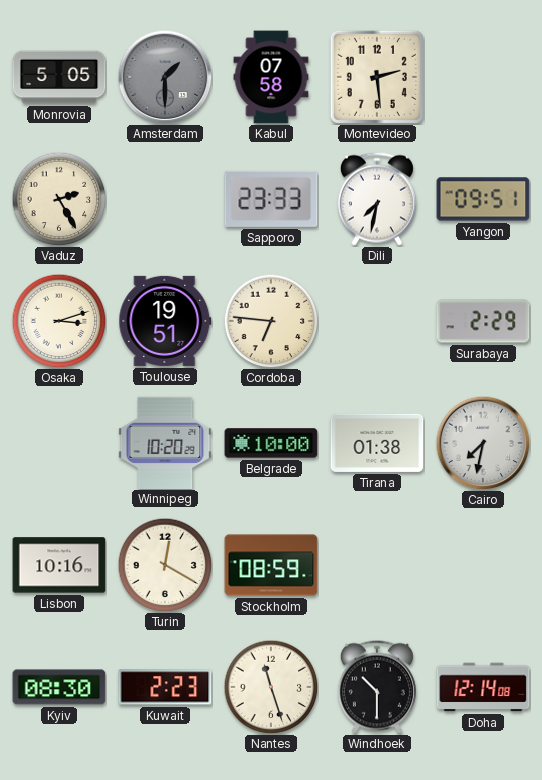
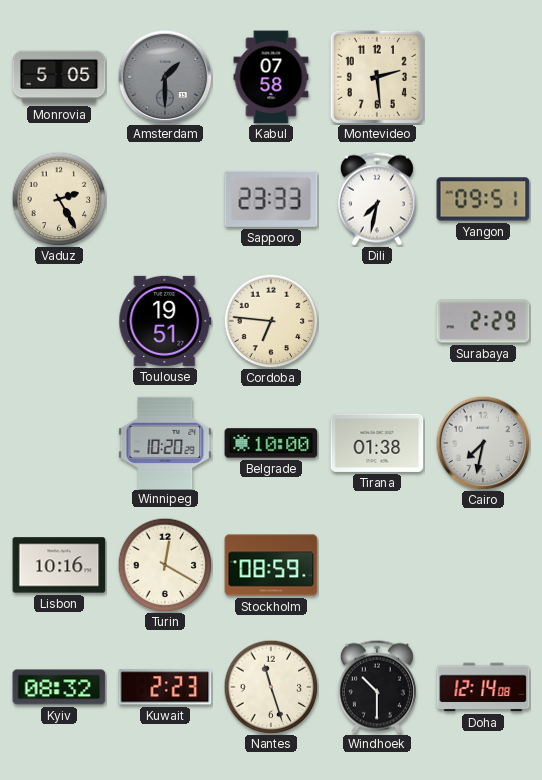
Osaka: 3:12 -> none (59, 321)
Kyiv: 08:30 -> 08:32 (59, 687)
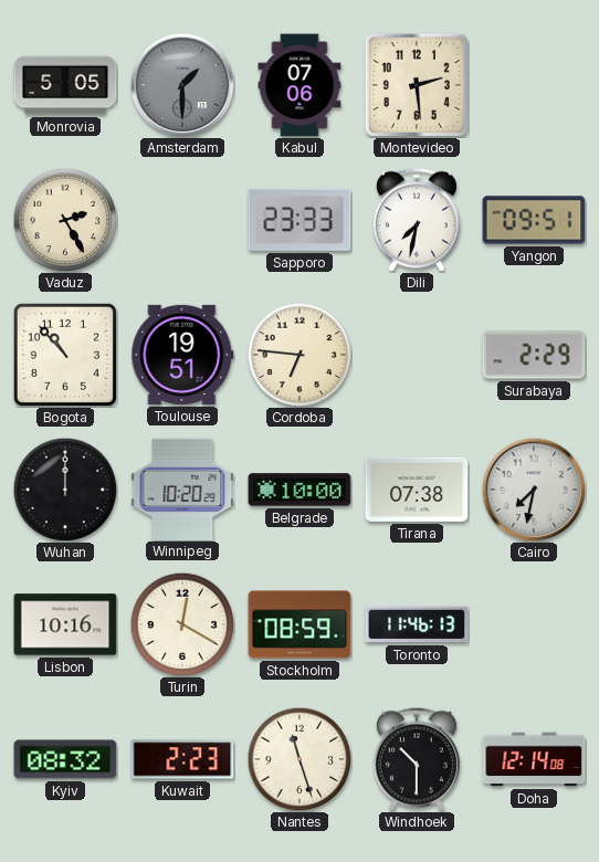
Kabul: 07:58 -> 07:06 (299, 85)
Bogota: none -> 10:53 (65, 355)
Wuhan: none -> 12:00 (65, 490)
Tirana: 01:38 -> 07:38 (417, 490)
Toronto: none -> 11:46 (417, 624)
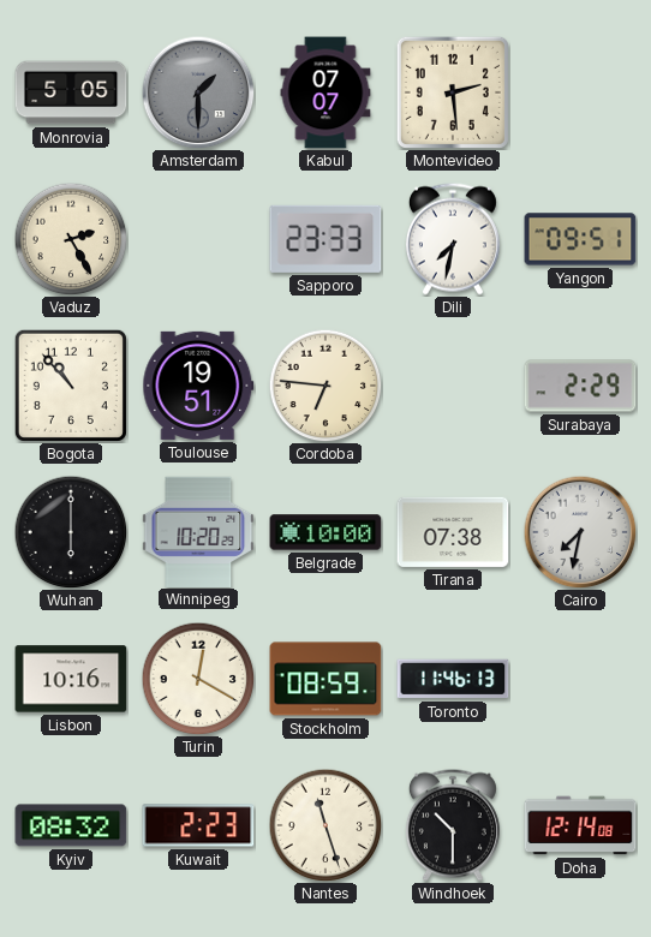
Kabul: 07:06 -> 07:07 (325, 92)
Wuhan: 12:00 -> 6:00 (71, 532)
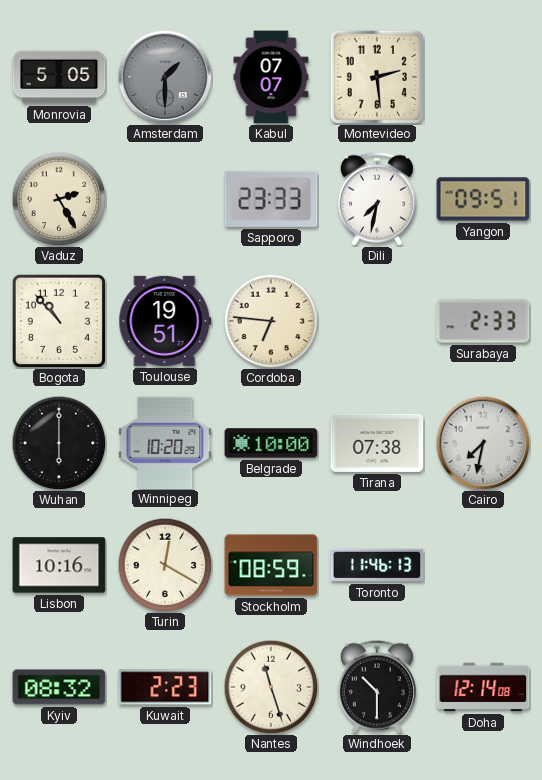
Surabaya: 2:29 -> 2:33 (483, 321)
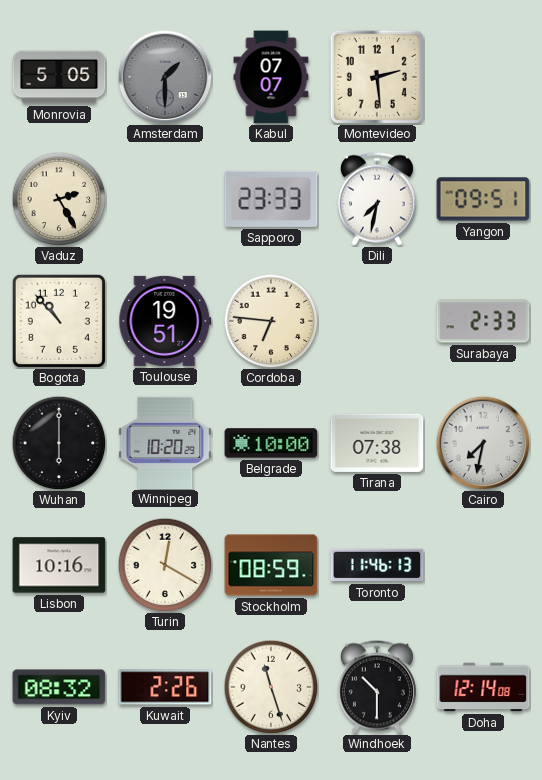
Kuwait: 2:23 -> 2:26 (165, 687)
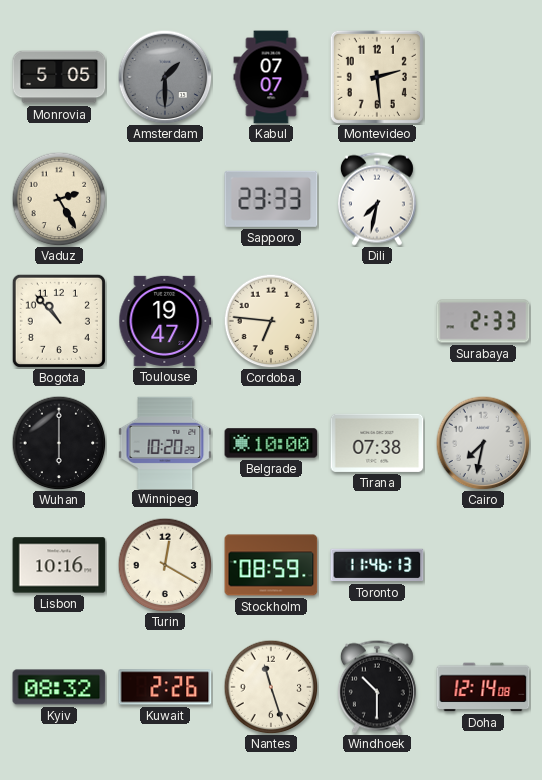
Yangon: 09:51 -> none (483, 199)
Toulouse: 19:51 -> 19:47 (165, 321)
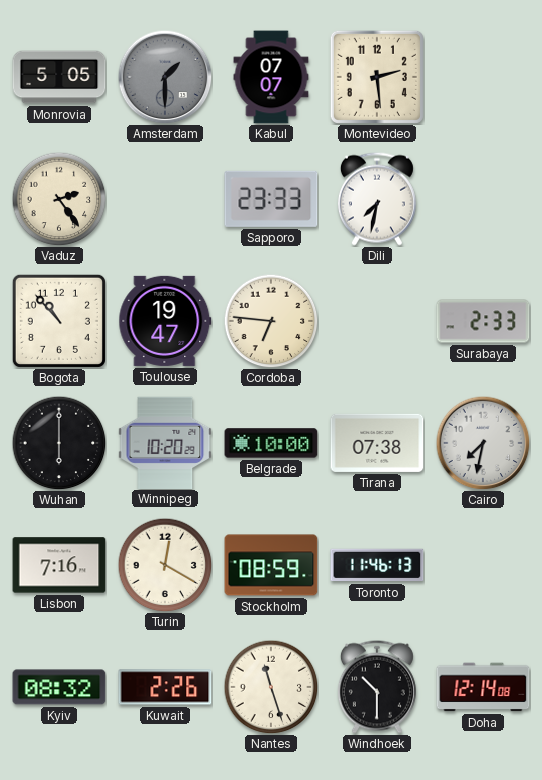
Vaduz: 2:25 -> 2:24 (59, 199)
Lisbon: 10:16 -> 7:16 (59, 565)
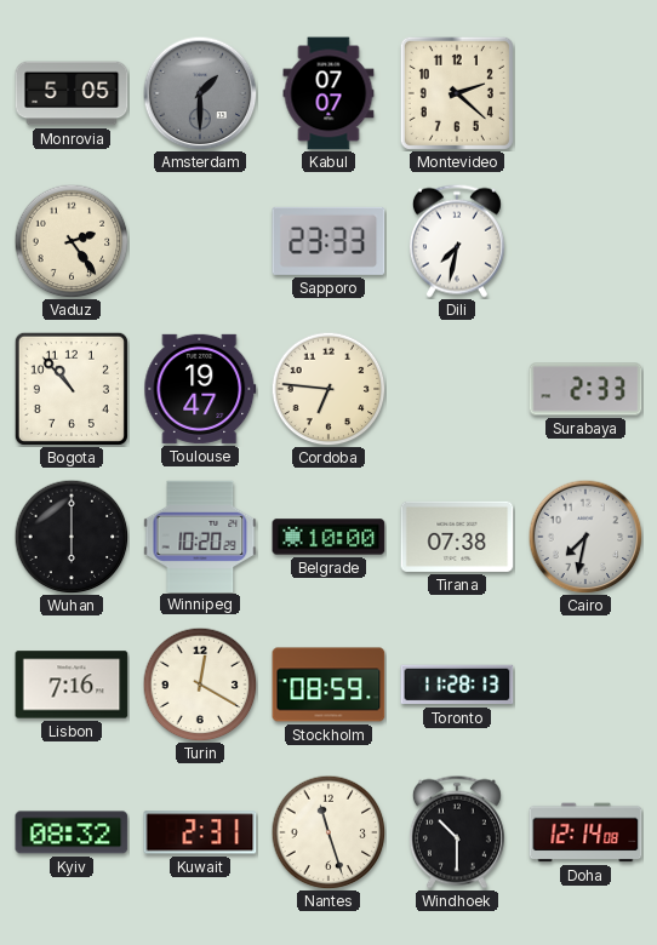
Montevideo: 2:29 -> 2:22 (457, 93)
Toronto: 11:46 -> 11:28 (457, 685)
Kuwait: 2:26 -> 2:31 (200, 832)
